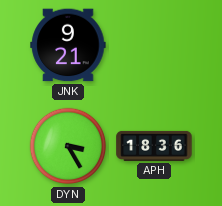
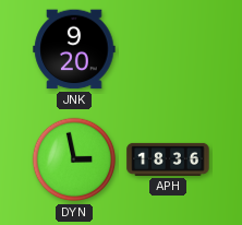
JNK: 9:21 -> 9:20 (74, 49)
DYN: 3:25 -> 2:58 (74, 159)
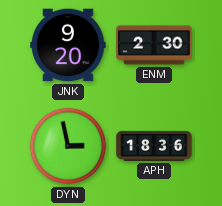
ENM: none -> 2:30 (154, 45)
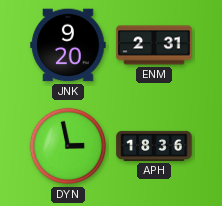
ENM: 2:30 -> 2:31 (154, 45)
